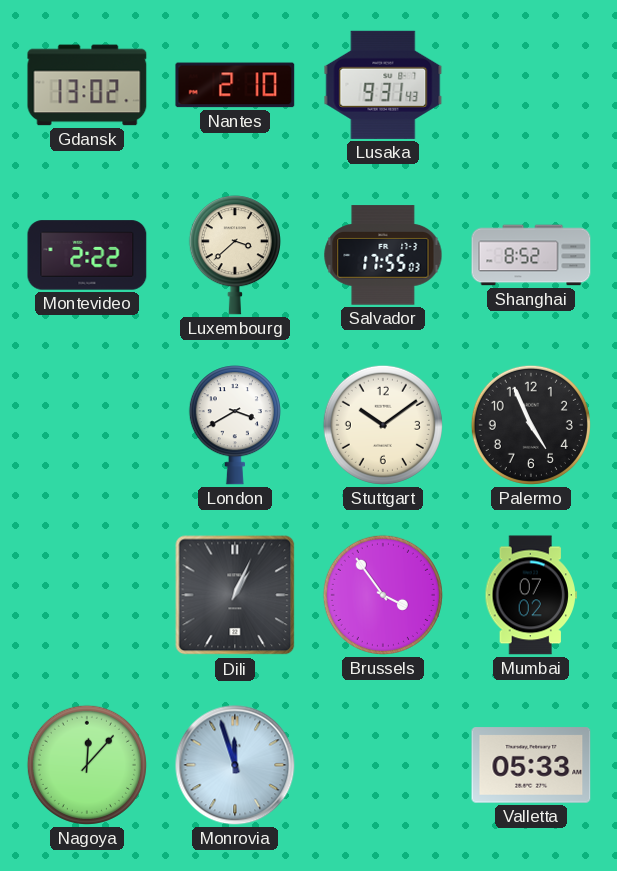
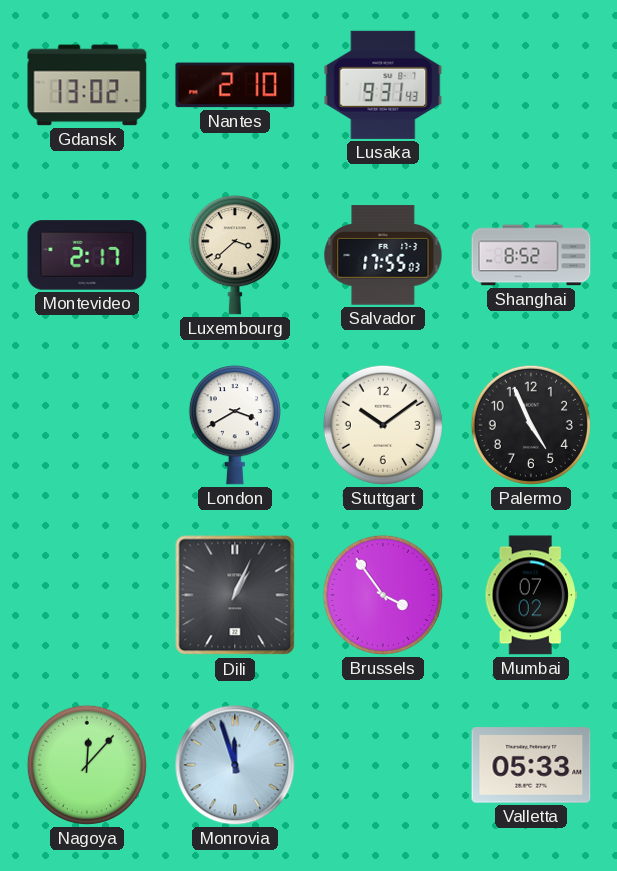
Montevideo: 2:22 -> 2:17 (87, 255)
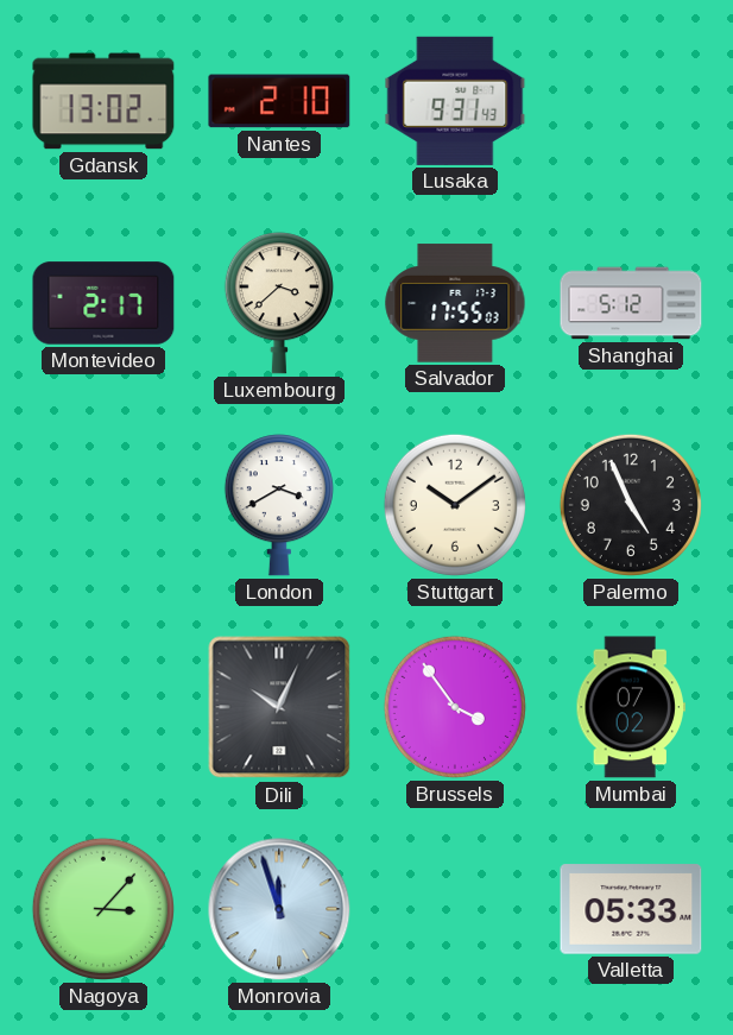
Shanghai: 8:52 -> 5:12 (631, 303)
Dili: 1:04 -> 10:04 (279, 707)
Nagoya: 12:07 -> 3:07 (103, 909)
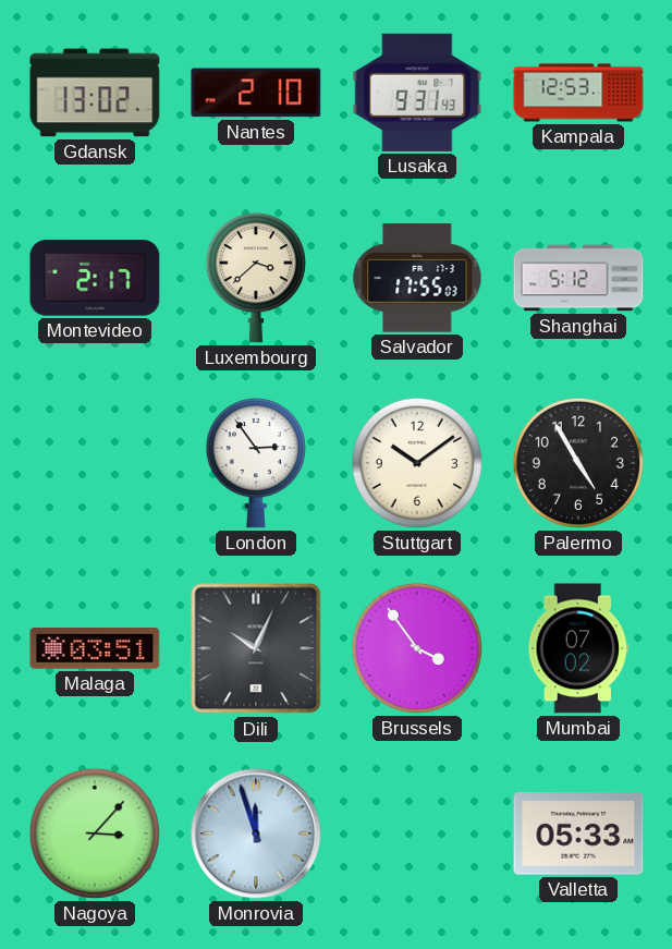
Kampala: none -> 12:53 (578, 93)
London: 3:40 -> 2:54 (256, 463)
Palermo: 4:56 -> 4:55 (578, 463)
Malaga: none -> 03:51 (95, 648)
